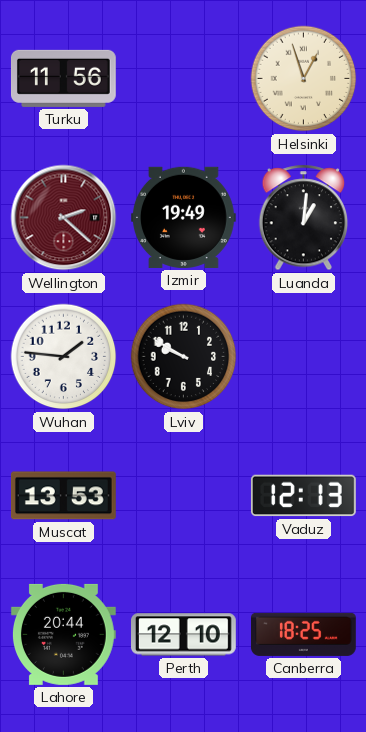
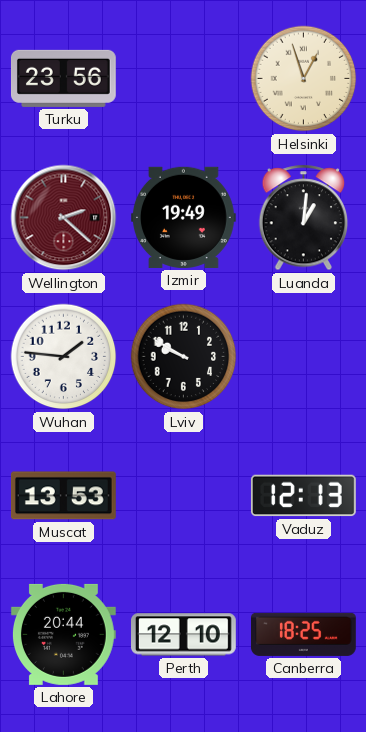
Turku: 11:56 -> 23:56 (63, 78)
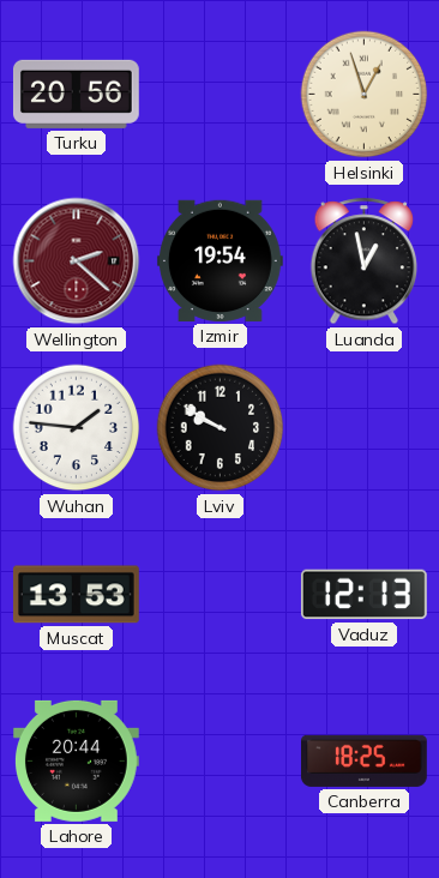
Turku: 23:56 -> 20:56 (76, 94)
Izmir: 19:49 -> 19:54 (220, 260)
Luanda: 1:01 -> 12:58 (365, 261)
Perth: 12:10 -> none (184, 635)
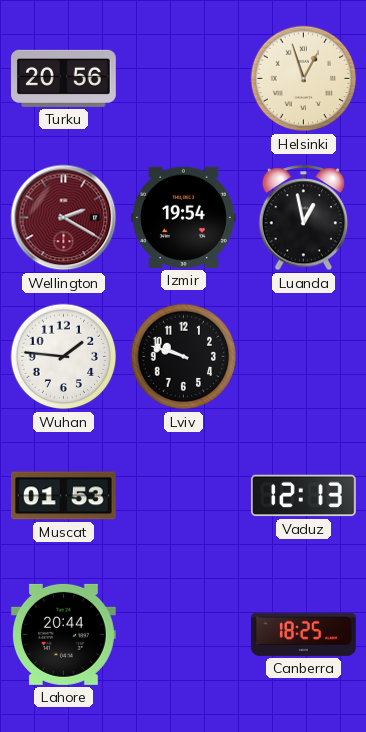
Wellington: 2:22 -> 2:20 (64, 218)
Lviv: 9:50 -> 9:48 (184, 357)
Muscat: 13:53 -> 01:53 (63, 496)
